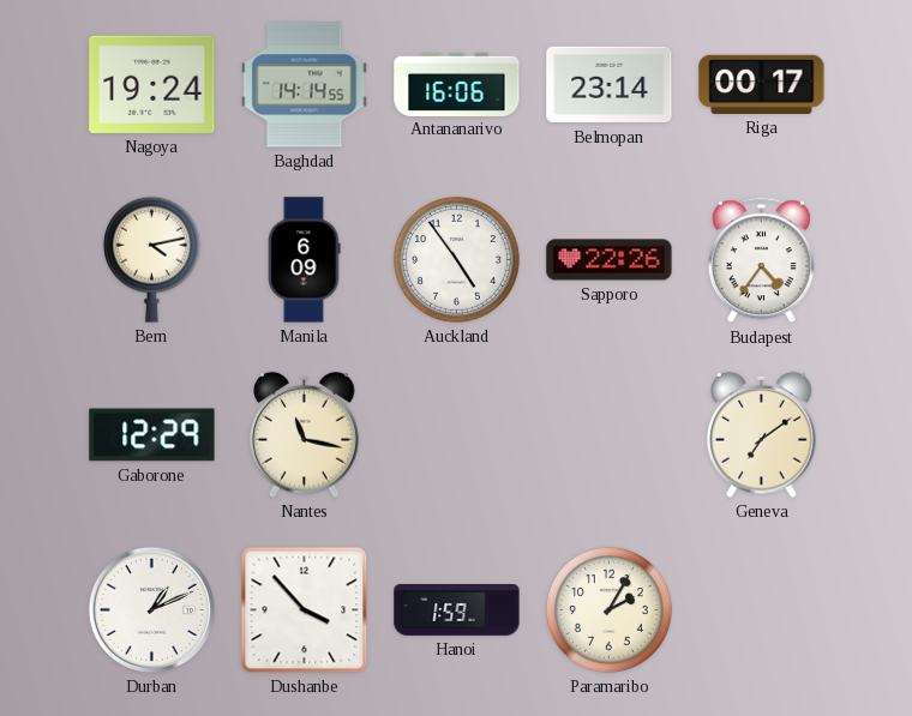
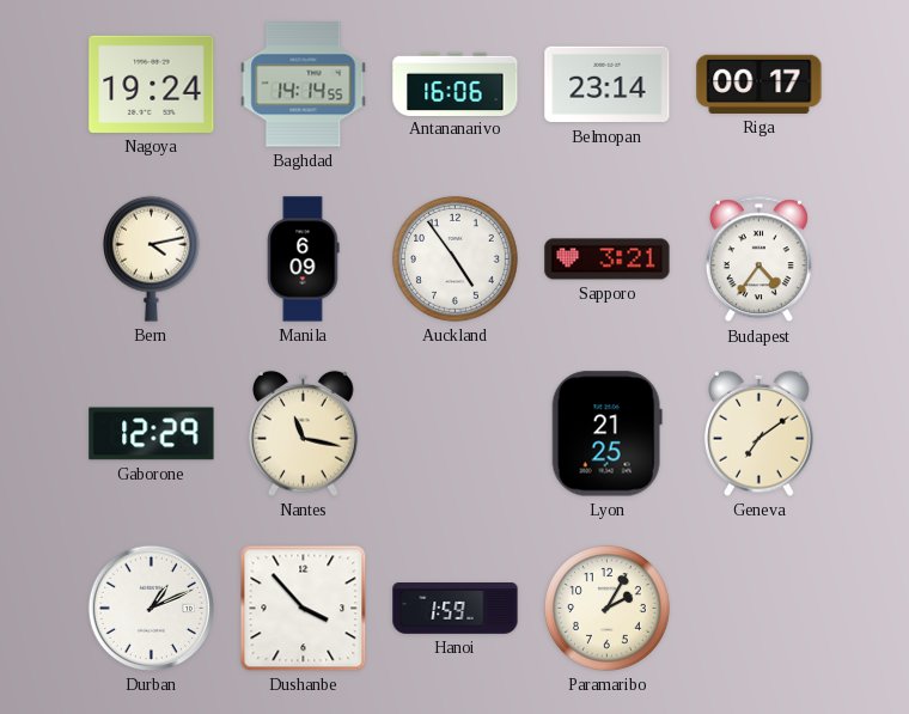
Sapporo: 22:26 -> 3:21 (608, 260)
Lyon: none -> 21:25 (606, 434)
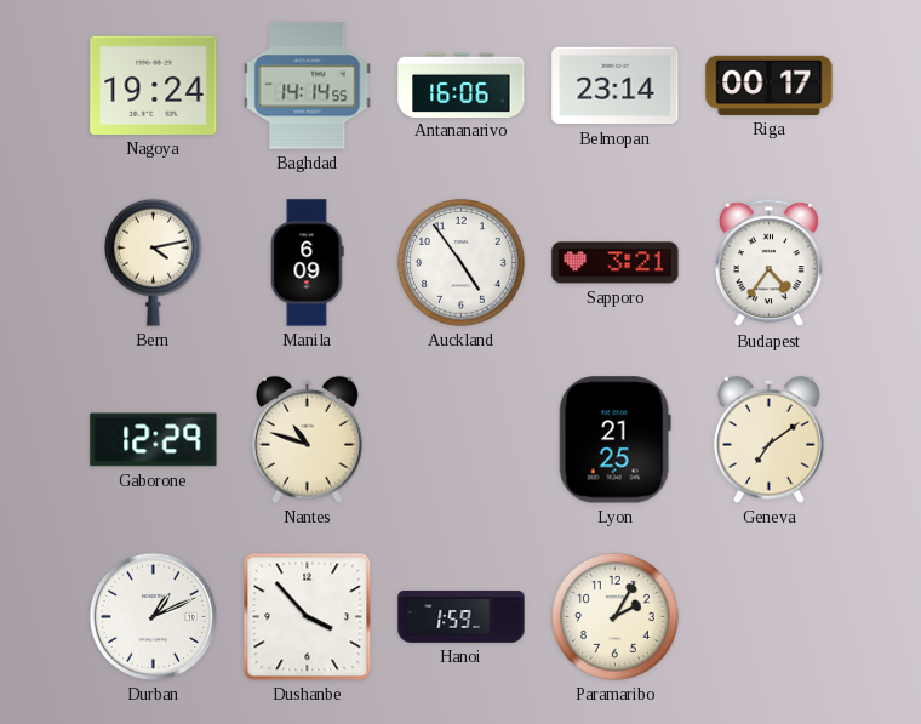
Nantes: 11:17 -> 10:48 (308, 439)
